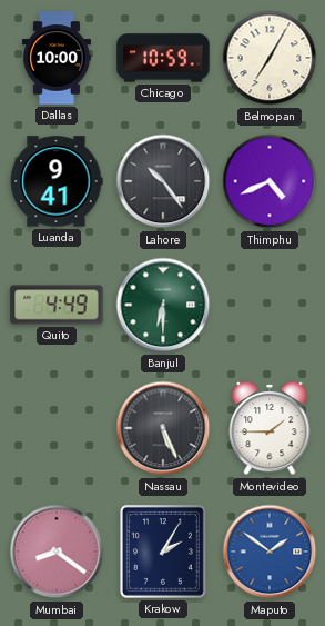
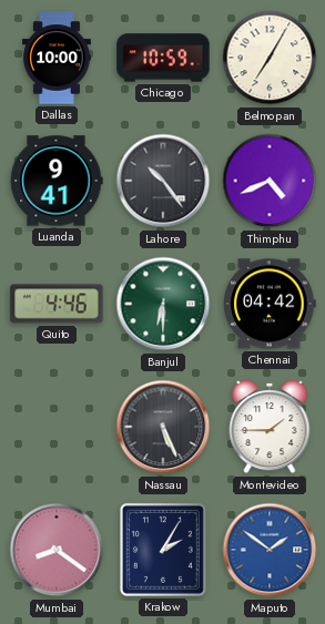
Quito: 4:49 -> 4:46 (57, 304)
Chennai: none -> 04:42 (270, 304)
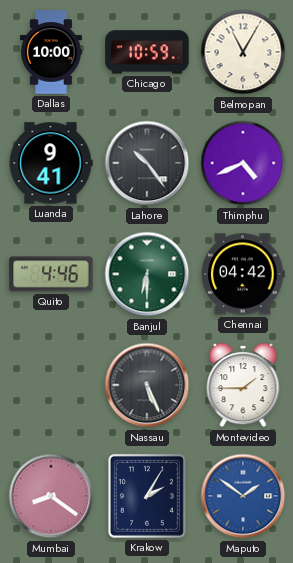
Belmopan: 7:05 -> 11:05 (243, 52)
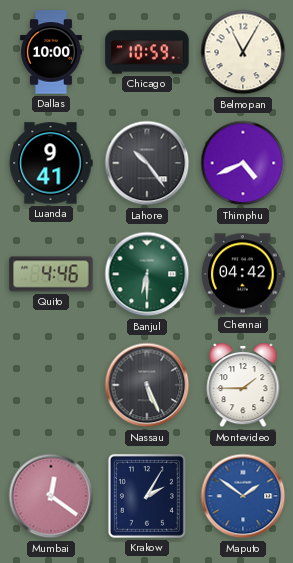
Mumbai: 8:21 -> 12:21 (51, 496)
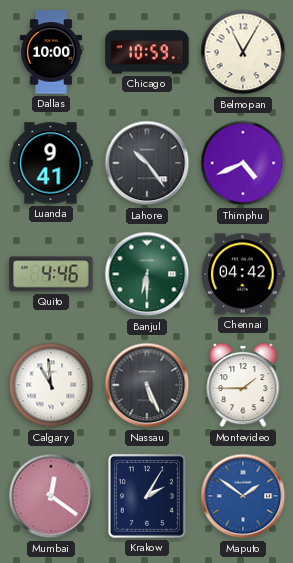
Calgary: none -> 10:59 (51, 385)
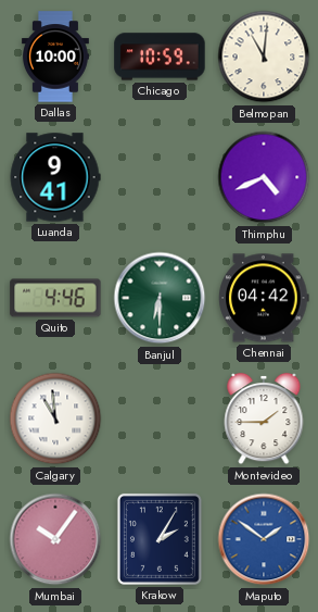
Belmopan: 11:05 -> 11:01 (264, 57)
Lahore: 10:24 -> none (147, 163)
Nassau: 5:26 -> none (147, 385)
Mumbai: 12:21 -> 10:06 (55, 539)
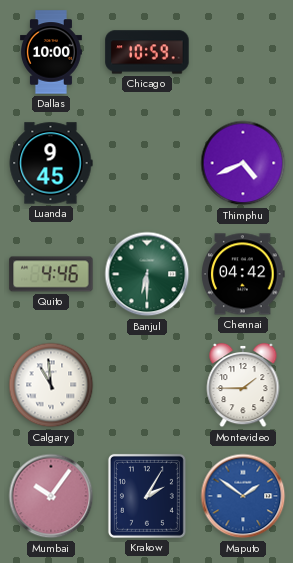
Belmopan: 11:01 -> none (264, 57)
Luanda: 9:41 -> 9:45 (51, 163)
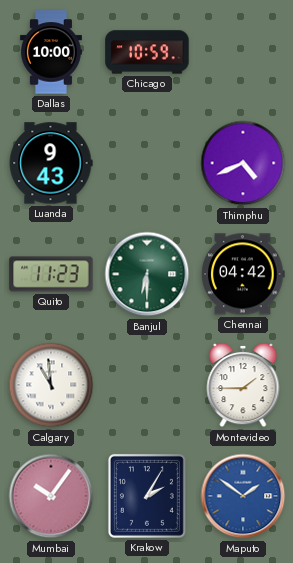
Luanda: 9:45 -> 9:43 (51, 163)
Quito: 4:46 -> 11:23 (51, 274)
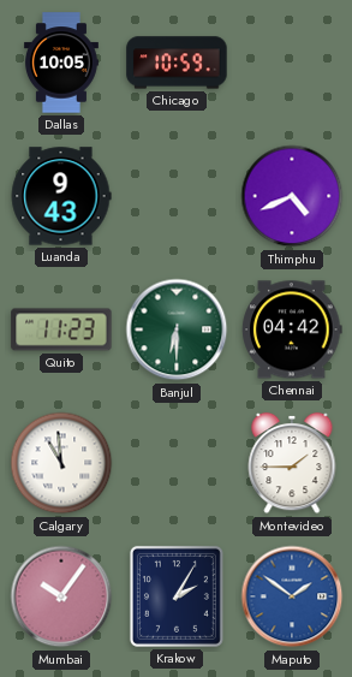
Dallas: 10:00 -> 10:05 (61, 63)
